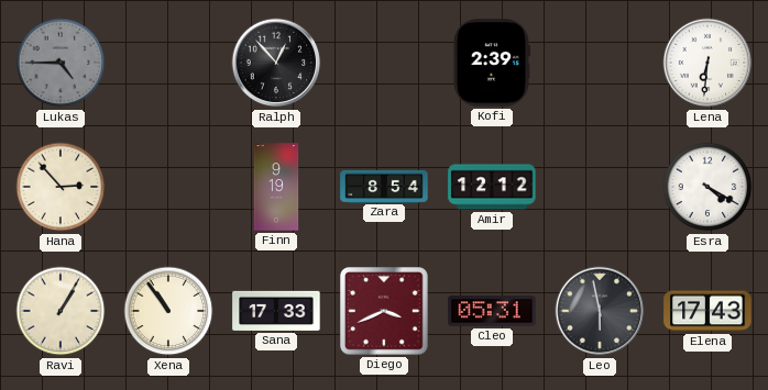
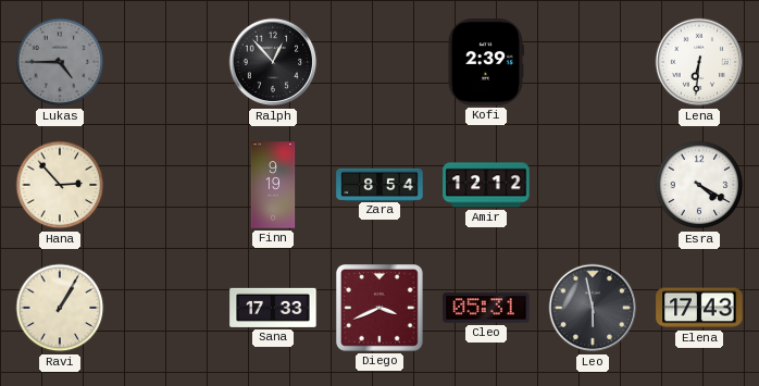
Xena: 10:54 -> none (168, 311)
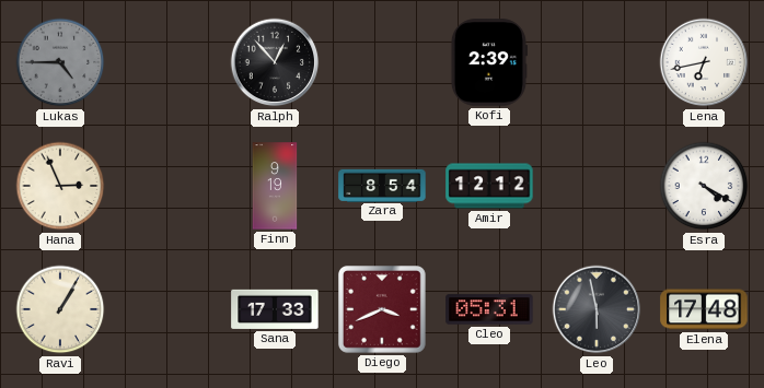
Lena: 6:31 -> 6:43 (704, 62)
Hana: 2:53 -> 2:56 (60, 186)
Elena: 17:43 -> 17:48 (704, 309)
